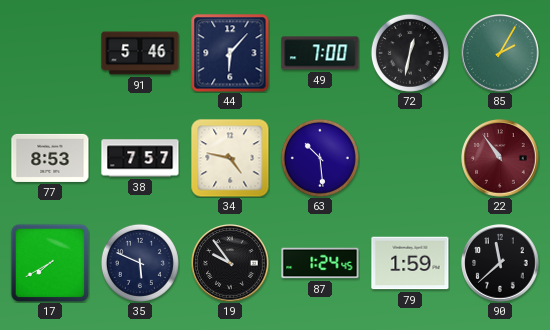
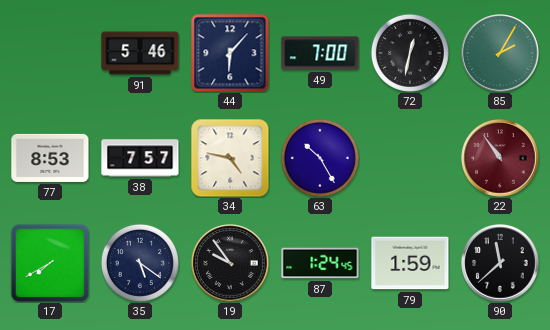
63: 10:29 -> 10:25 (320, 158)
35: 5:49 -> 5:21 (140, 263)
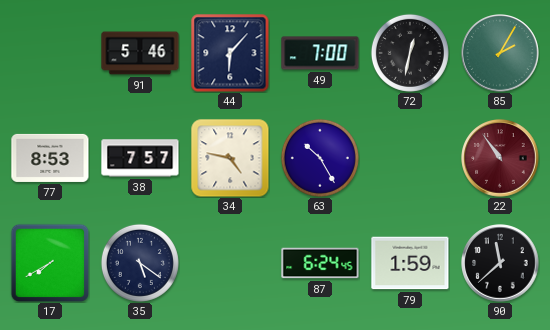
19: 9:54 -> none (230, 263)
87: 1:24 -> 6:24 (320, 263)
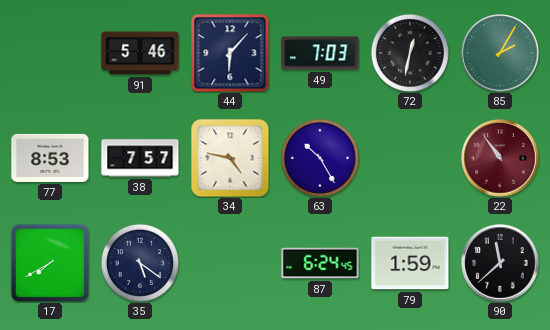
49: 7:00 -> 7:03 (320, 53)
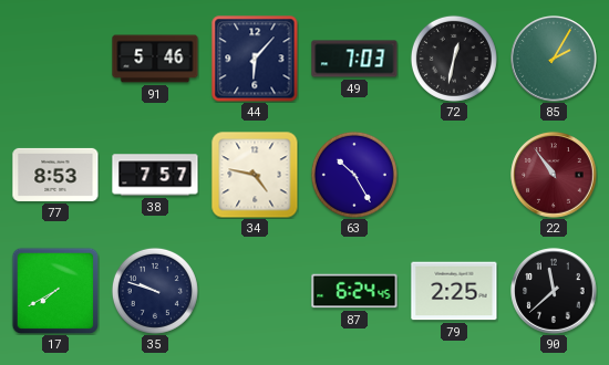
35: 5:21 -> 9:48 (155, 291)
79: 1:59 -> 2:25 (454, 291)
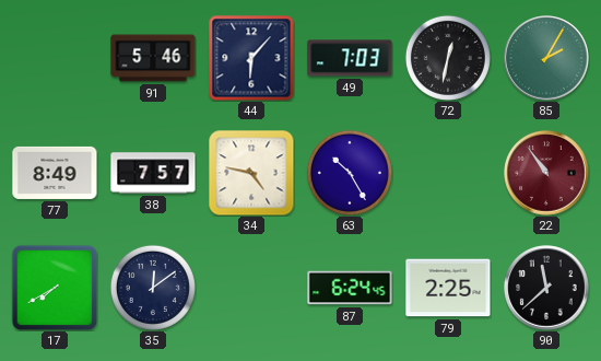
77: 8:53 -> 8:49 (55, 173)
35: 9:48 -> 12:09 (153, 288)
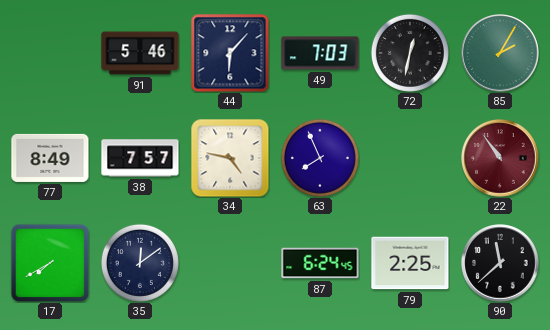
63: 10:25 -> 7:56 (320, 158)
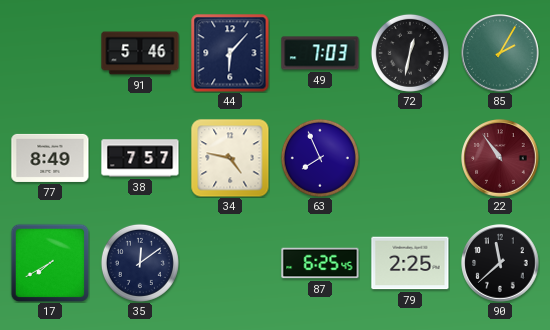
87: 6:24 -> 6:25 (320, 263)
